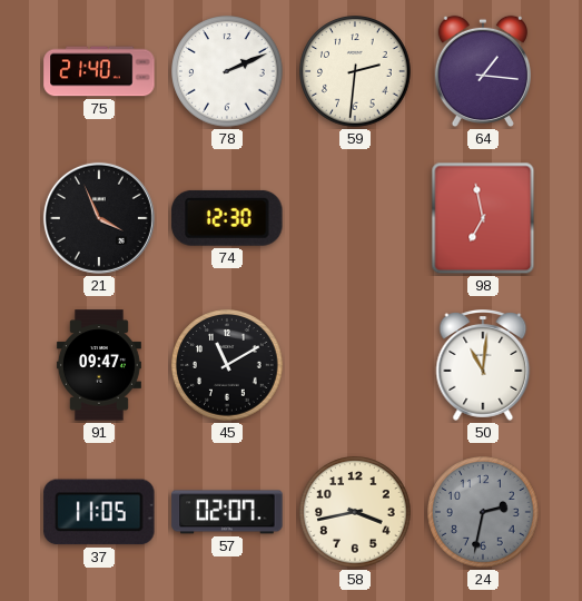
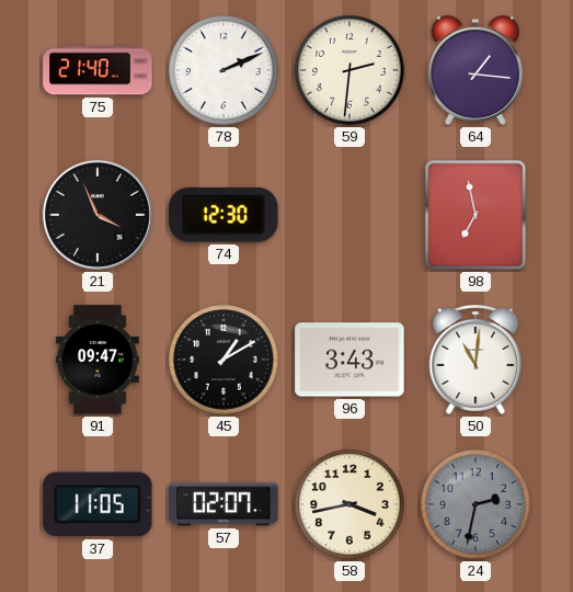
45: 11:10 -> 1:10 (224, 360)
96: none -> 3:43 (349, 360)
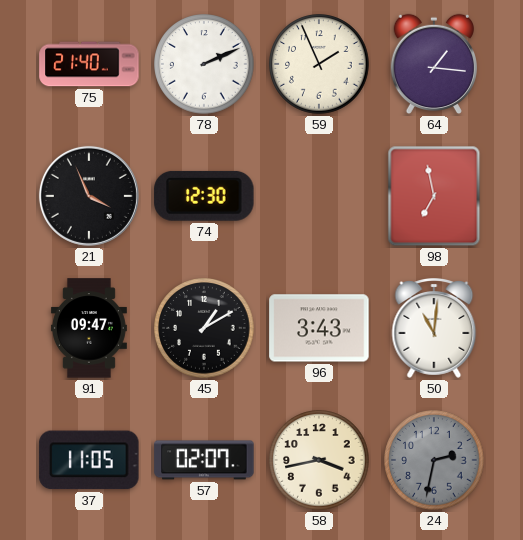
59: 2:31 -> 1:56 (319, 64)
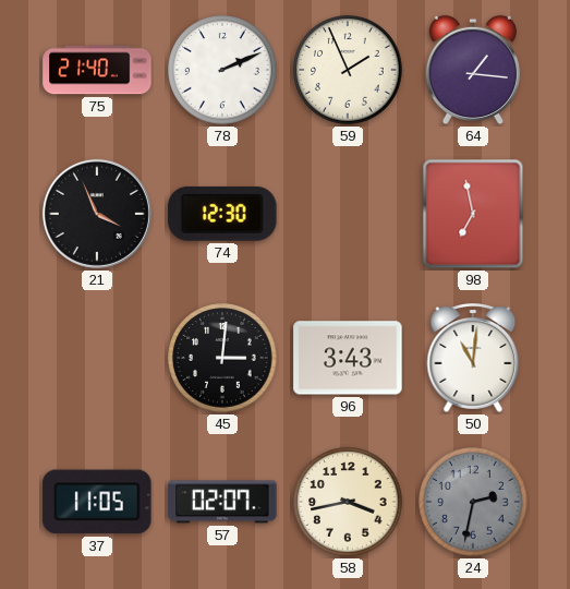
91: 09:47 -> none (89, 328)
45: 1:10 -> 3:01 (222, 358)
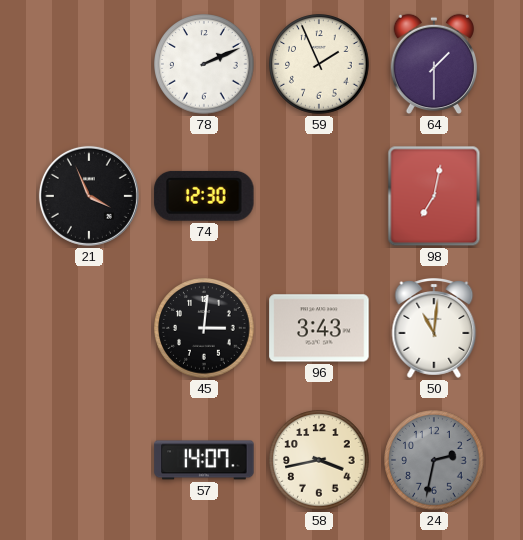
75: 21:40 -> none (97, 70)
64: 1:16 -> 1:30 (434, 64)
98: 6:58 -> 7:02 (434, 196)
37: 11:05 -> none (97, 502)
57: 02:07 -> 14:07 (204, 460)
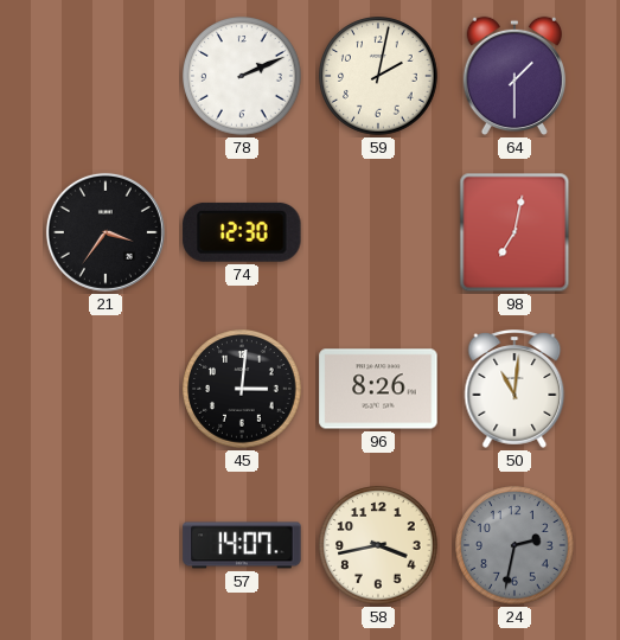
59: 1:56 -> 2:02 (378, 76)
21: 3:56 -> 3:36 (106, 232)
96: 3:43 -> 8:26 (378, 389)
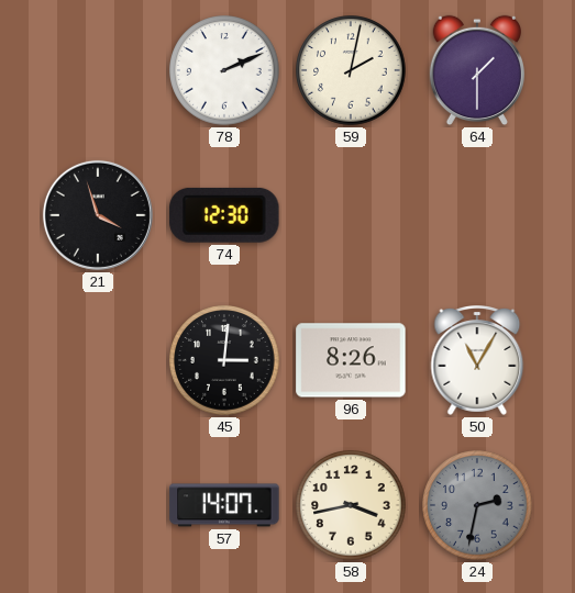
21: 3:36 -> 3:57 (98, 215)
98: 7:02 -> none (514, 232)
50: 11:01 -> 11:05 (477, 361)
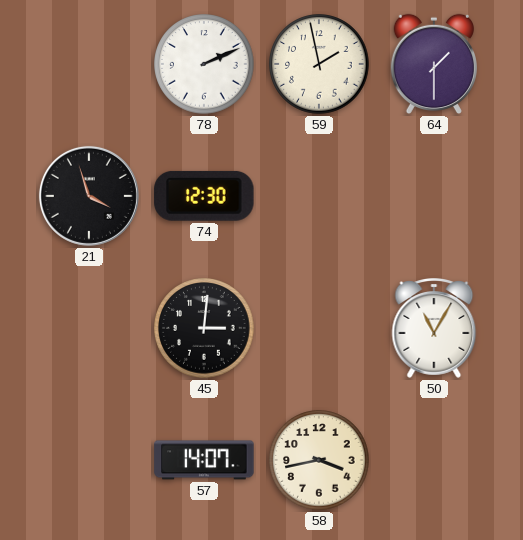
59: 2:02 -> 1:58 (319, 64)
96: 8:26 -> none (351, 360)
24: 2:32 -> none (477, 505)
